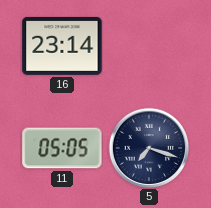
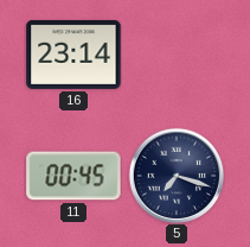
11: 05:05 -> 00:45 (73, 176)
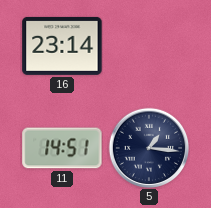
11: 00:45 -> 14:51 (62, 148)
5: 7:18 -> 1:16 (149, 148)
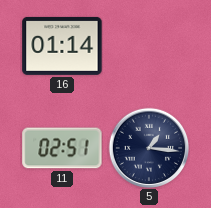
16: 23:14 -> 01:14 (62, 46)
11: 14:51 -> 02:51 (62, 148)
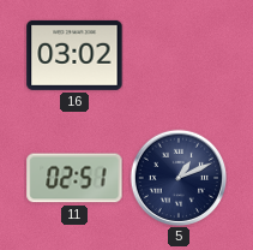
16: 01:14 -> 03:02 (74, 55)
5: 1:16 -> 1:11 (179, 178)
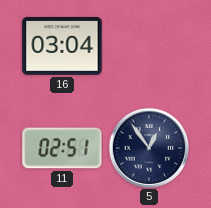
16: 03:02 -> 03:04 (62, 46)
5: 1:11 -> 12:54 (149, 148)
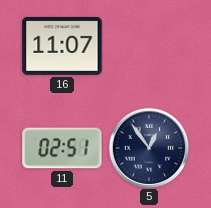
16: 03:04 -> 11:07 (62, 46)
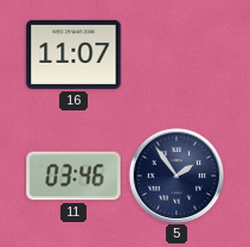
11: 02:51 -> 03:46 (73, 176)
5: 12:54 -> 1:54 (177, 176)
